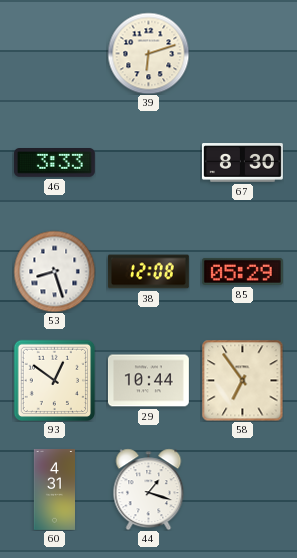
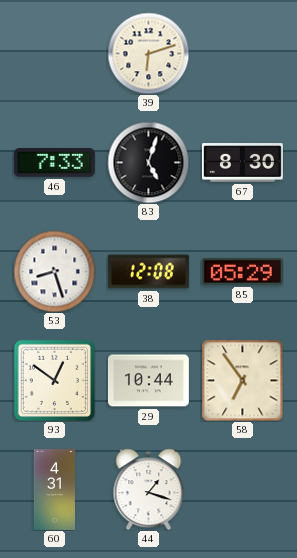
46: 3:33 -> 7:33 (54, 163)
83: none -> 5:03 (148, 162)
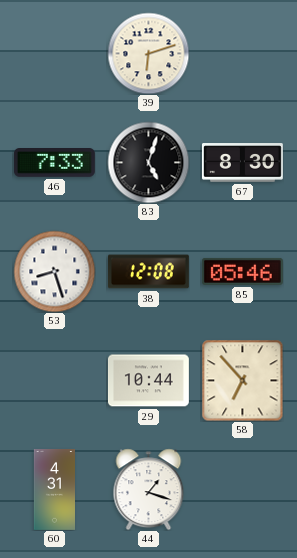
85: 05:29 -> 05:46 (242, 271)
93: 12:51 -> none (54, 380)
58: 6:54 -> 6:53 (242, 380)
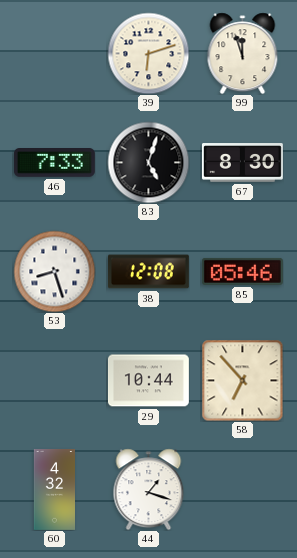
99: none -> 11:57 (243, 53)
60: 4:31 -> 4:32 (54, 490)
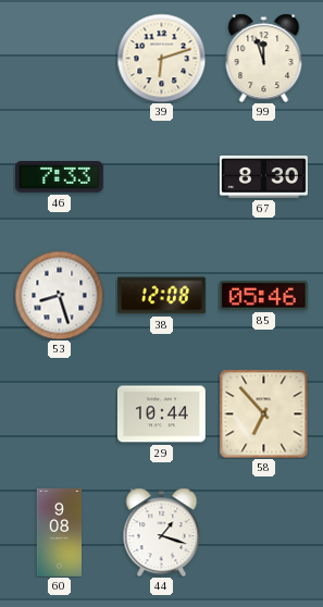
83: 5:03 -> none (148, 162)
60: 4:32 -> 9:08 (59, 533)
